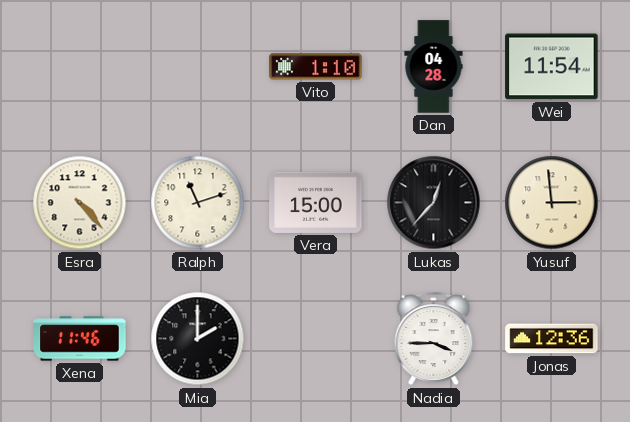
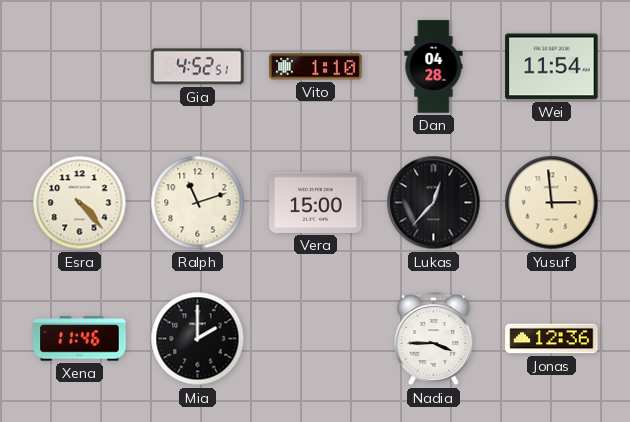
Gia: none -> 4:52 (198, 67)
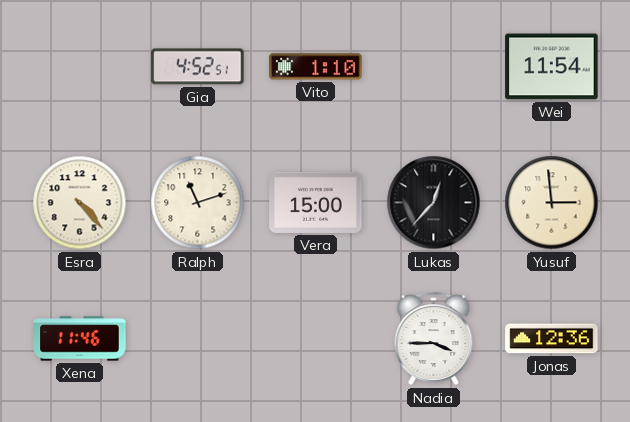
Dan: 04:28 -> none (434, 67)
Mia: 2:00 -> none (198, 339)
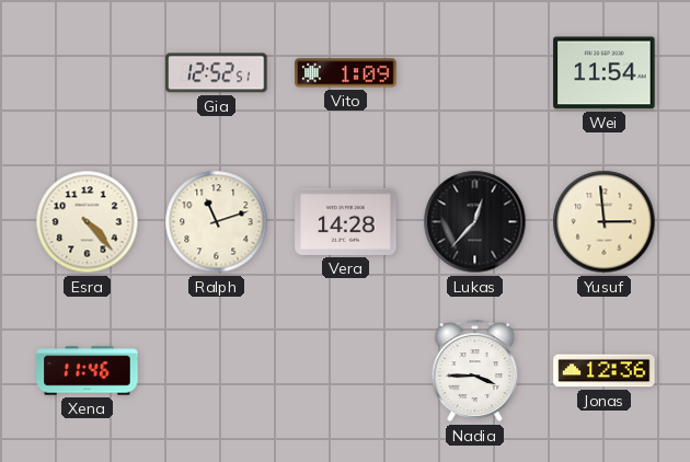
Gia: 4:52 -> 12:52 (217, 73)
Vito: 1:10 -> 1:09 (346, 73)
Vera: 15:00 -> 14:28 (346, 221)
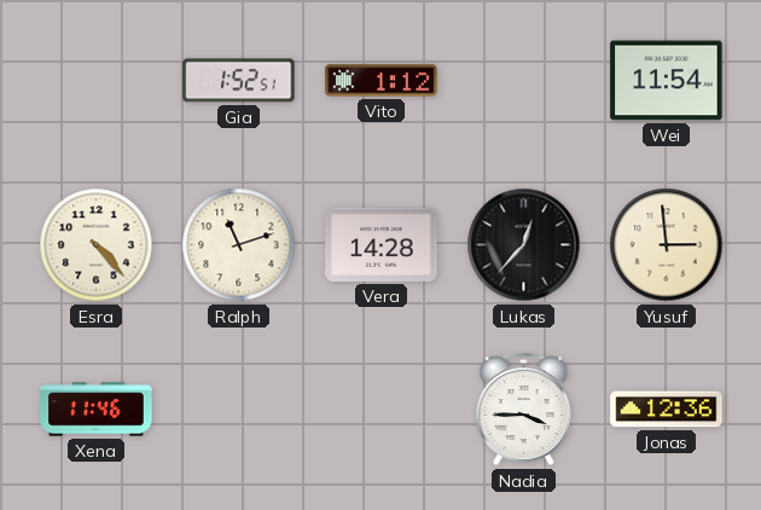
Gia: 12:52 -> 1:52 (239, 81)
Vito: 1:09 -> 1:12 (382, 81)
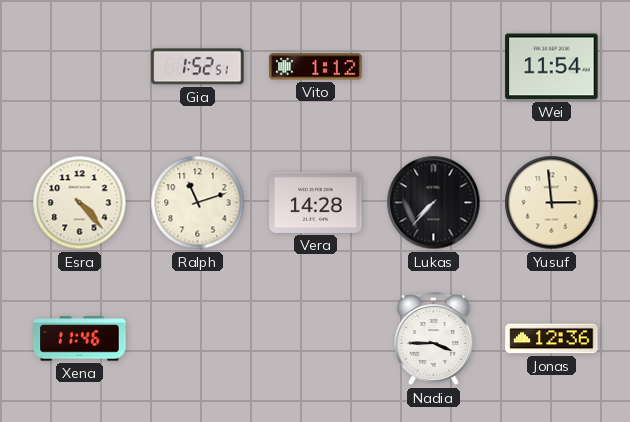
Lukas: 12:37 -> 7:37 (434, 203)
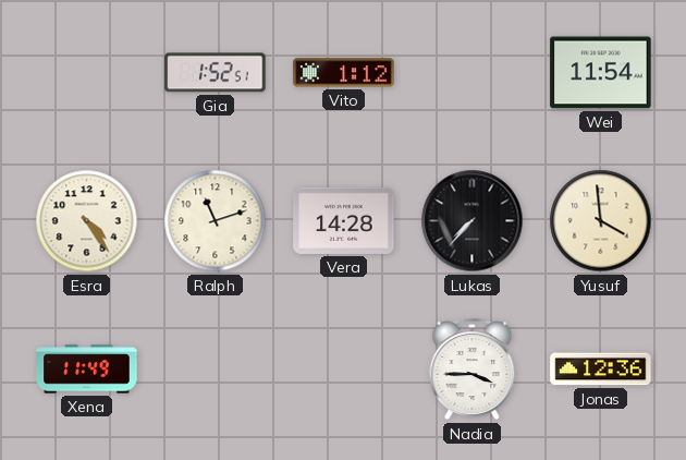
Esra: 4:23 -> 4:24 (87, 221)
Yusuf: 2:59 -> 3:59 (601, 221)
Xena: 11:46 -> 11:49 (87, 370)
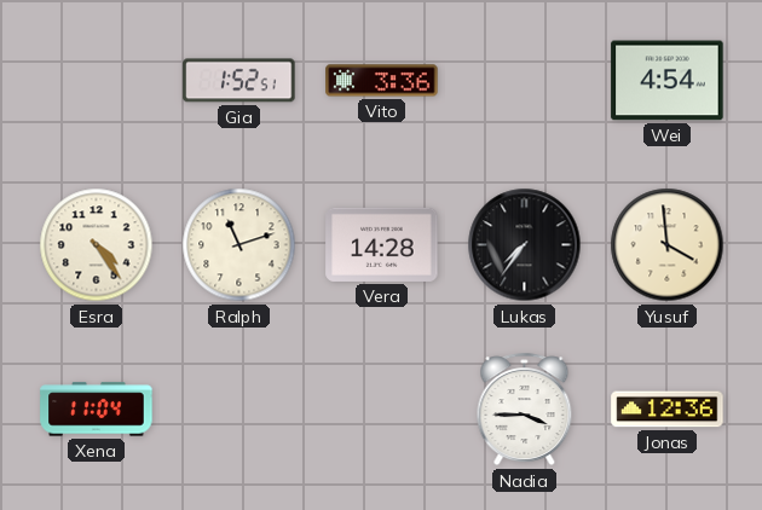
Vito: 1:12 -> 3:36 (382, 81)
Wei: 11:54 -> 4:54 (668, 81)
Lukas: 7:37 -> 7:36 (525, 245)
Xena: 11:49 -> 11:04 (97, 410)
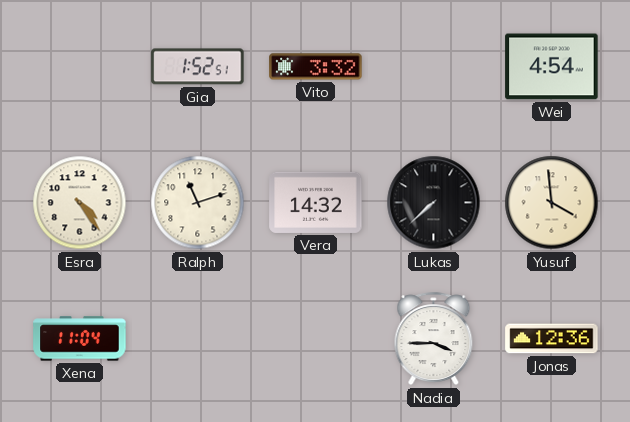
Vito: 3:36 -> 3:32 (316, 67)
Vera: 14:28 -> 14:32 (316, 202)
Lukas: 7:36 -> 7:38 (434, 203)
